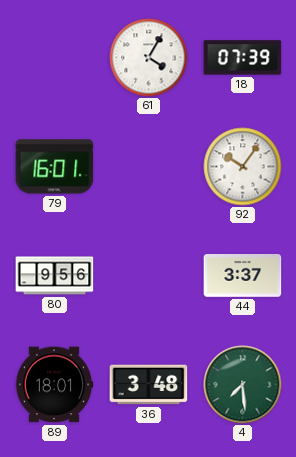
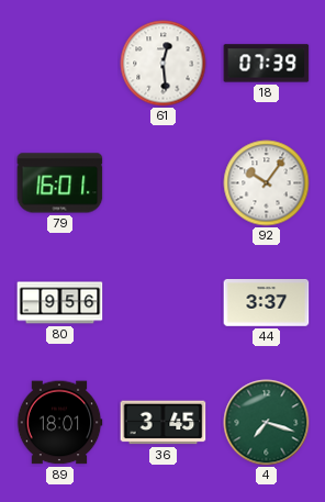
61: 4:05 -> 12:29 (164, 64)
36: 3:48 -> 3:45 (164, 423)
4: 7:29 -> 7:18 (267, 423)
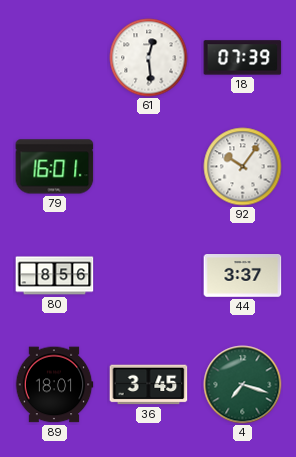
80: 9:56 -> 8:56 (55, 276)
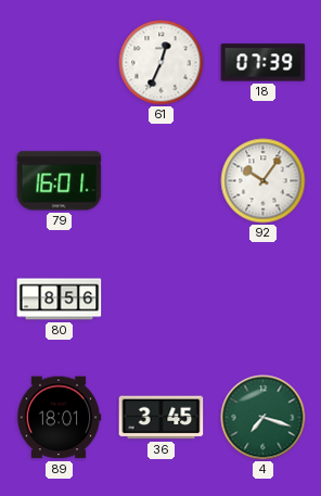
61: 12:29 -> 12:34 (162, 63)
44: 3:37 -> none (243, 276)
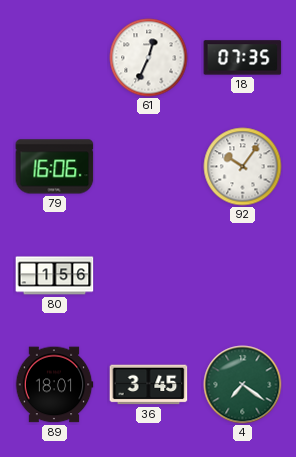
18: 07:39 -> 07:35 (243, 58)
79: 16:01 -> 16:06 (55, 167)
80: 8:56 -> 1:56 (55, 276)
4: 7:18 -> 7:21 (243, 385)
